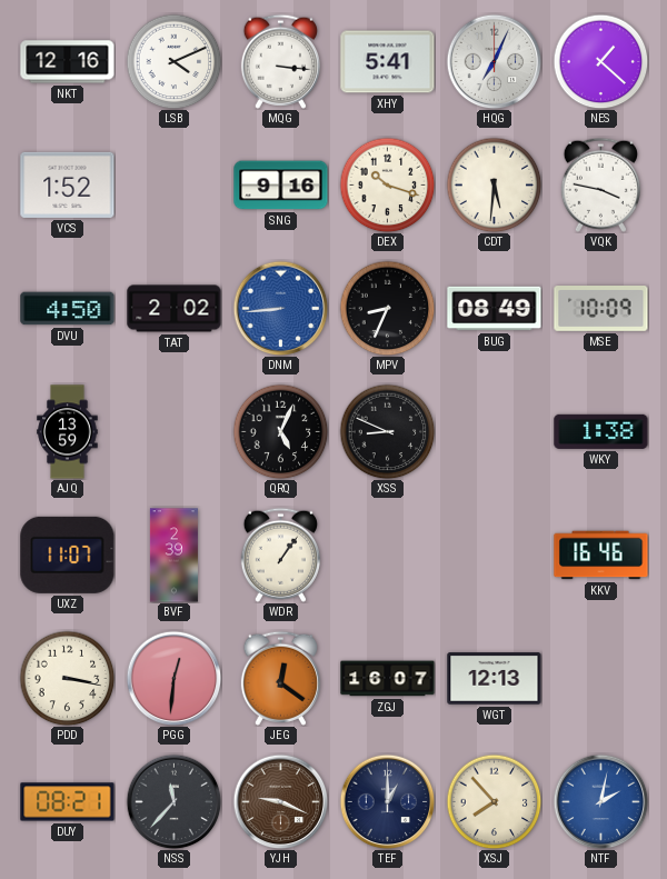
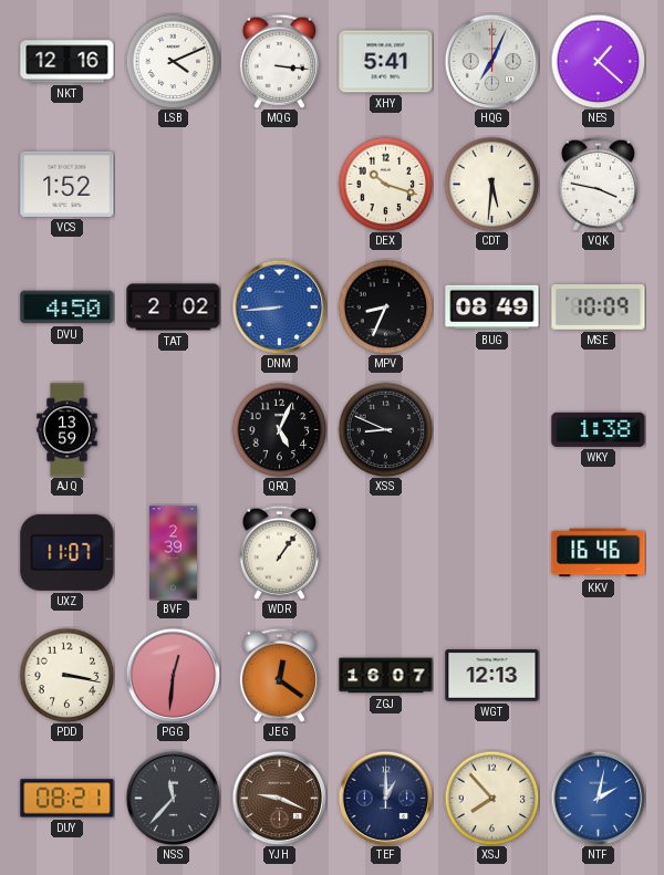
SNG: 9:16 -> none (281, 186)
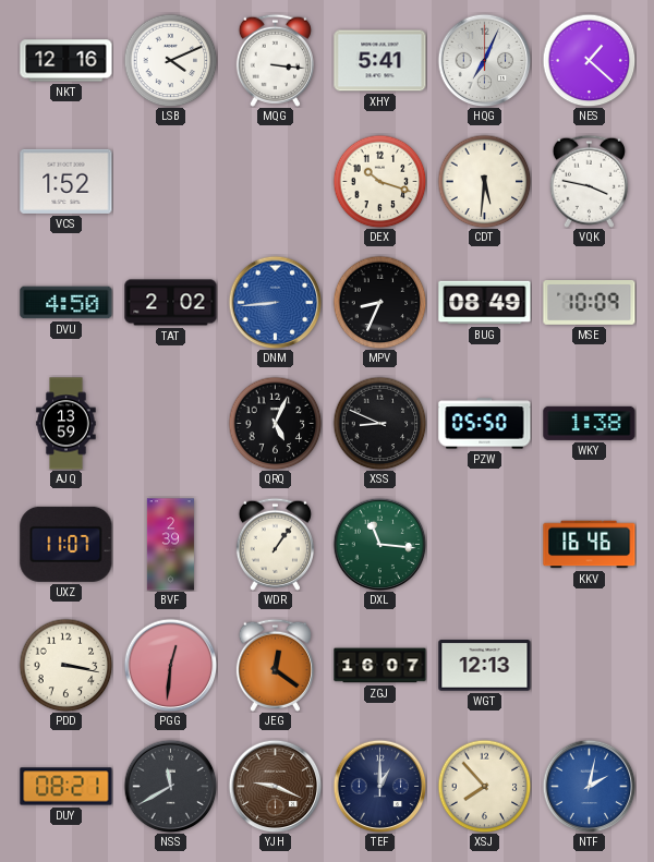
PZW: none -> 05:50 (485, 424)
DXL: none -> 11:16 (379, 544)
NSS: 11:37 -> 11:40 (170, 786)
